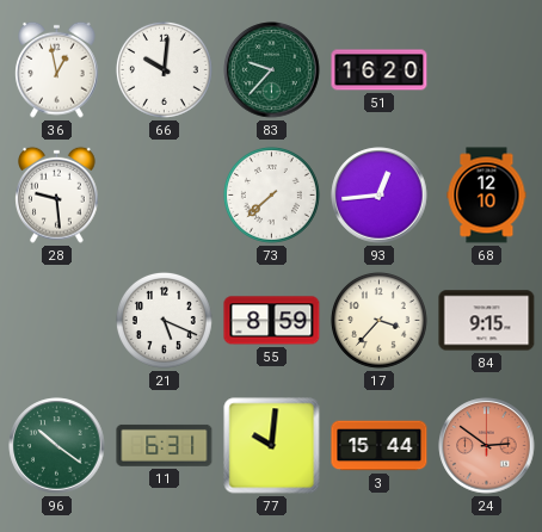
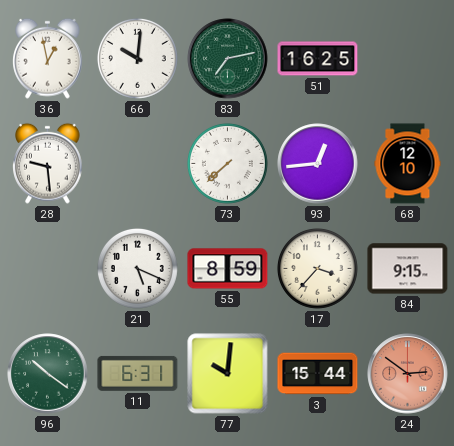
83: 9:37 -> 7:13 (228, 59)
51: 16:20 -> 16:25 (318, 59)
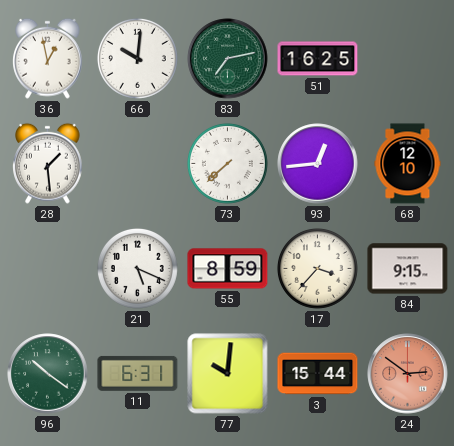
28: 9:29 -> 1:29 (48, 163)
